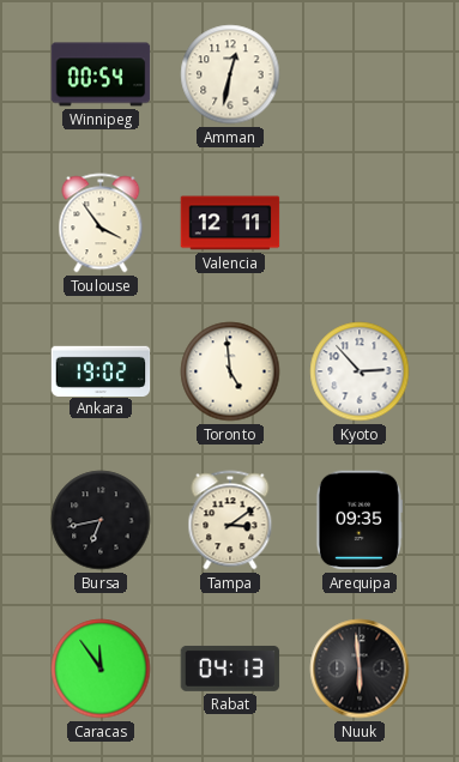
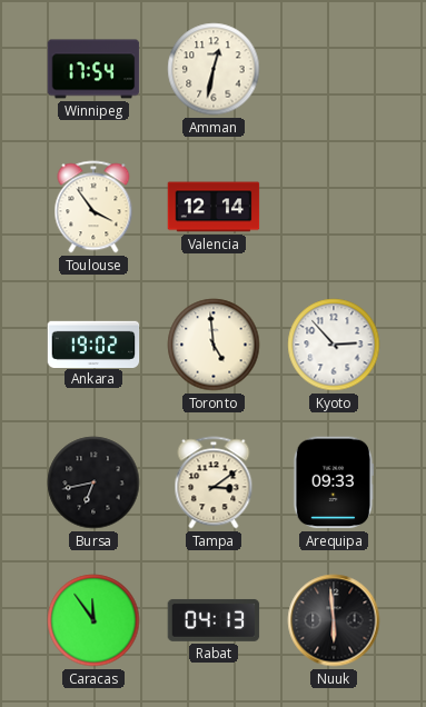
Winnipeg: 00:54 -> 17:54 (93, 69)
Valencia: 12:11 -> 12:14 (214, 207)
Arequipa: 09:35 -> 09:33 (334, 482)
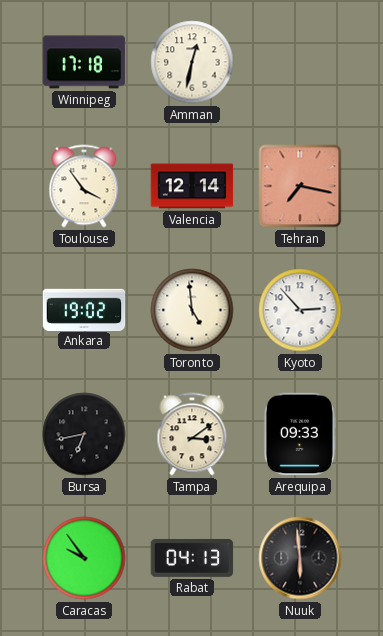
Winnipeg: 17:54 -> 17:18 (84, 62)
Tehran: none -> 7:17 (300, 186)
Caracas: 11:54 -> 9:54 (84, 558)
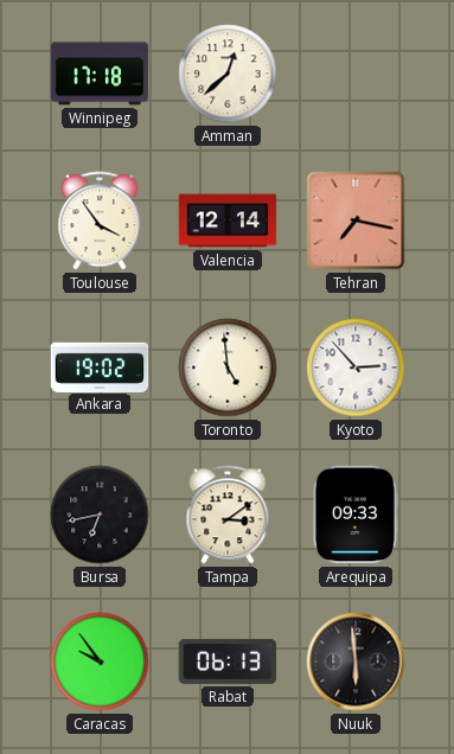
Amman: 12:32 -> 12:38 (228, 74)
Rabat: 04:13 -> 06:13 (228, 662)
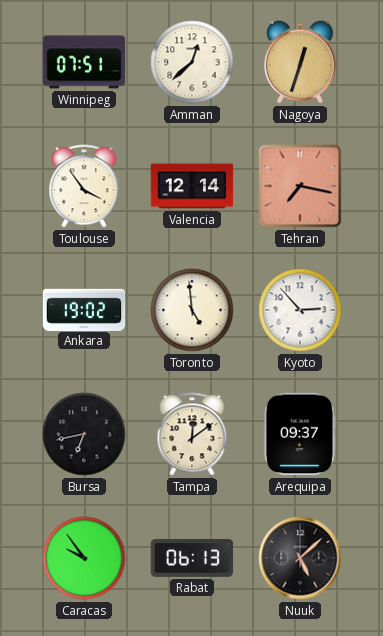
Winnipeg: 17:18 -> 07:51 (84, 62)
Nagoya: none -> 12:33 (300, 62)
Tampa: 3:09 -> 12:09 (192, 434)
Arequipa: 09:33 -> 09:37 (300, 434)
Nuuk: 5:59 -> 5:08 (300, 558)
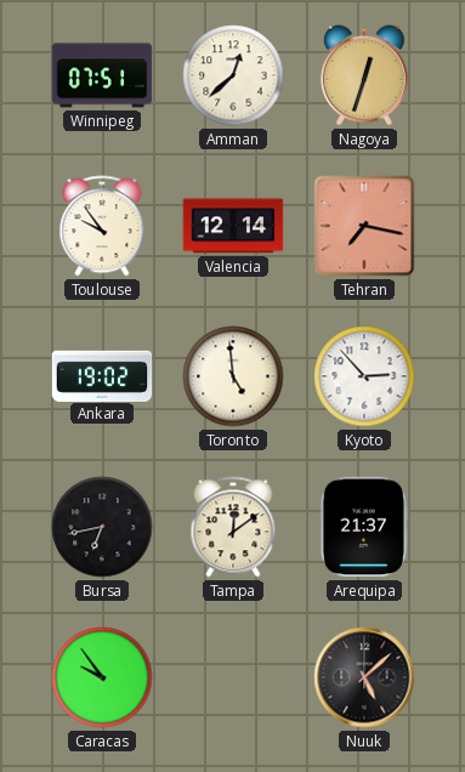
Toulouse: 3:54 -> 9:54 (102, 226)
Arequipa: 09:37 -> 21:37 (364, 527)
Rabat: 06:13 -> none (192, 558)
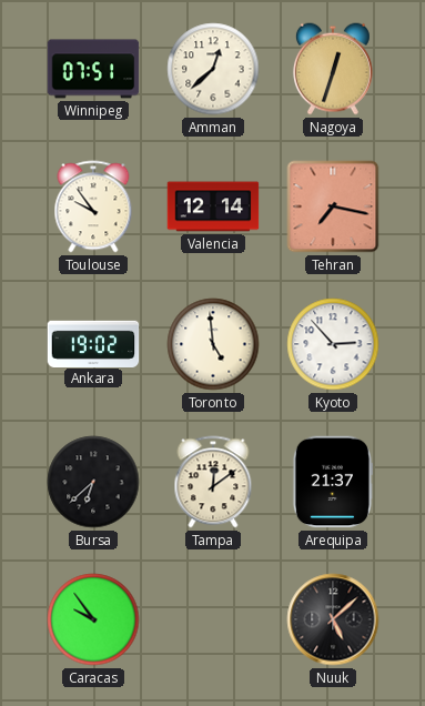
Bursa: 6:43 -> 6:38 (93, 482)
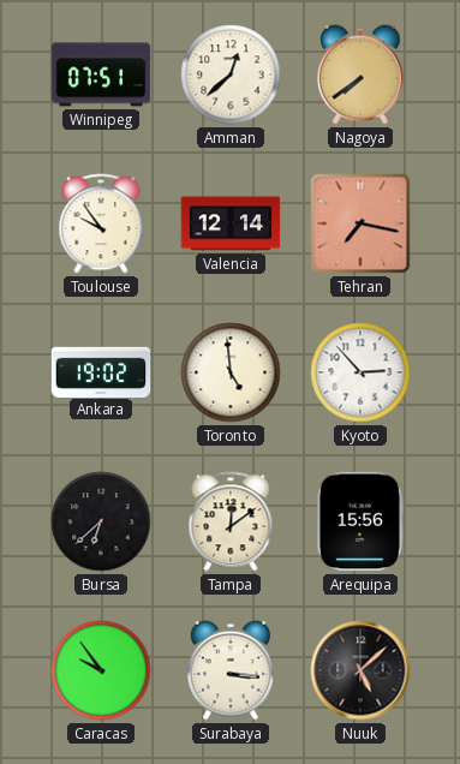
Nagoya: 12:33 -> 7:39 (360, 74)
Arequipa: 21:37 -> 15:56 (360, 521)
Surabaya: none -> 3:16 (231, 670)
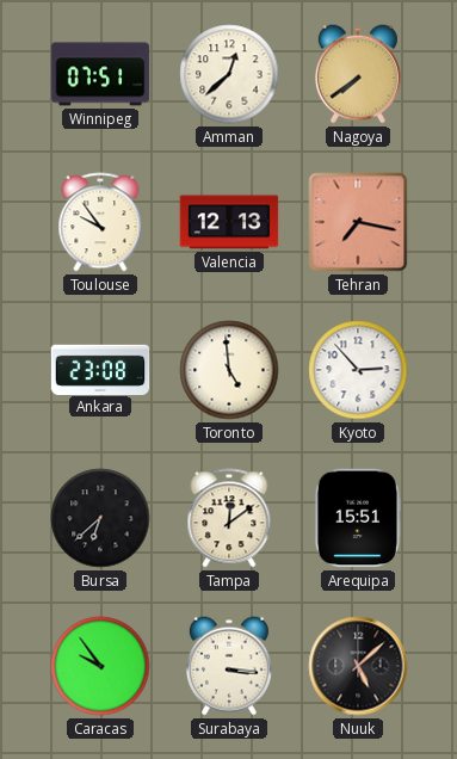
Valencia: 12:14 -> 12:13 (229, 222)
Ankara: 19:02 -> 23:08 (100, 369)
Arequipa: 15:56 -> 15:51 (358, 518)
